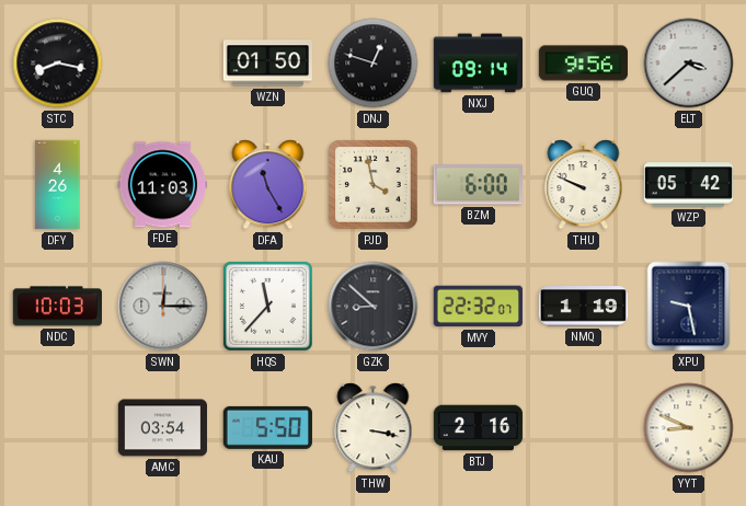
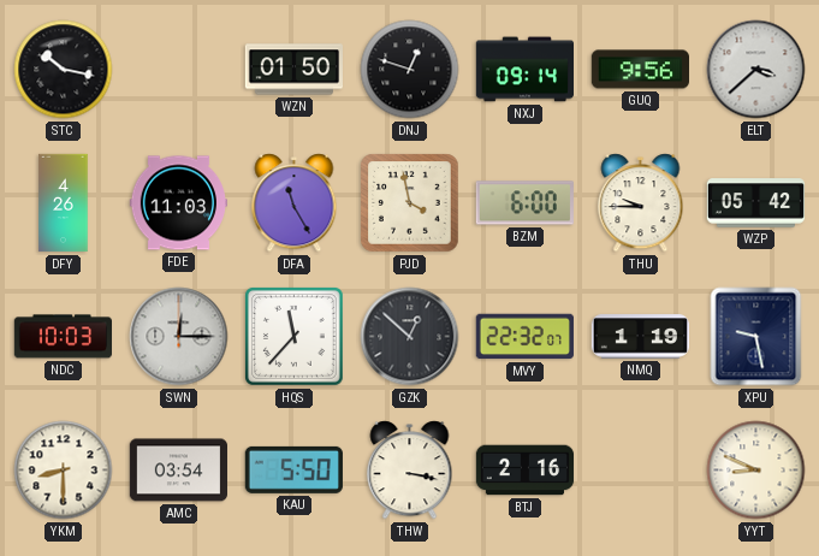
STC: 8:17 -> 10:17 (64, 70)
THU: 9:49 -> 9:45 (641, 203)
GZK: 8:52 -> 12:52 (410, 337)
YKM: none -> 8:30 (64, 471)
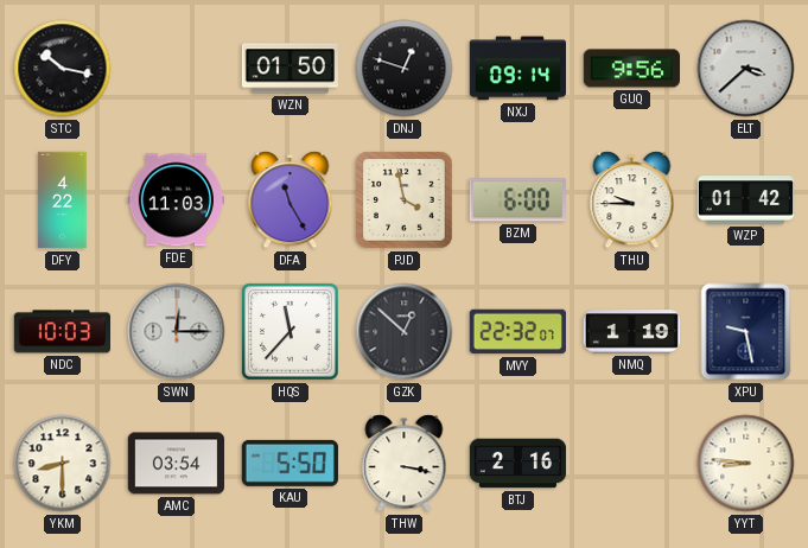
DFY: 4:26 -> 4:22 (63, 200)
WZP: 05:42 -> 01:42 (745, 200)
YYT: 8:49 -> 8:46 (746, 464)
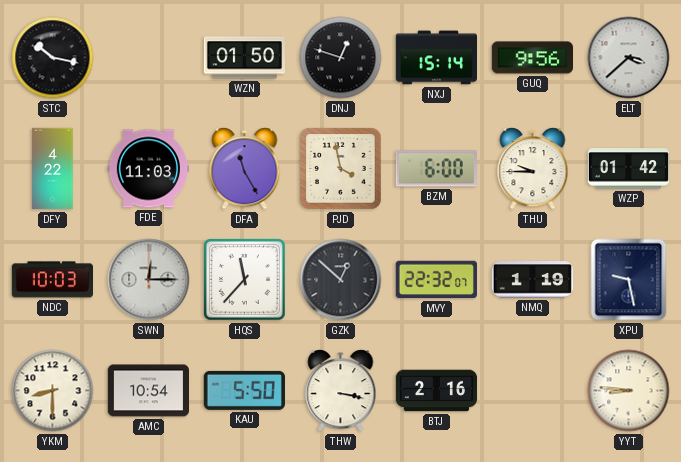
NXJ: 09:14 -> 15:14 (436, 58)
AMC: 03:54 -> 10:54 (148, 391)
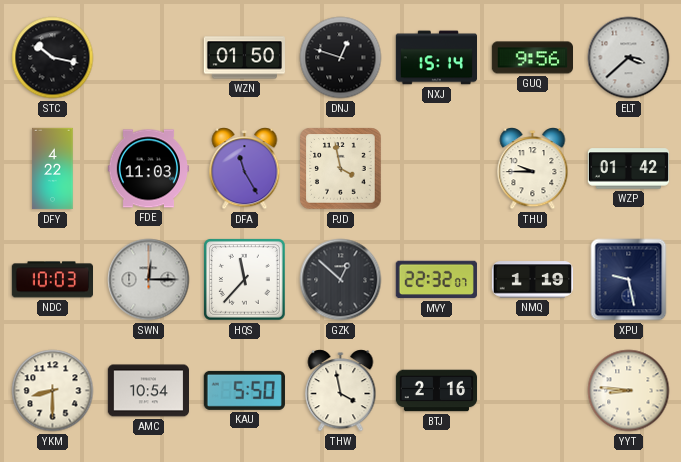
BZM: 6:00 -> none (436, 169)
THW: 3:17 -> 3:58 (341, 391)
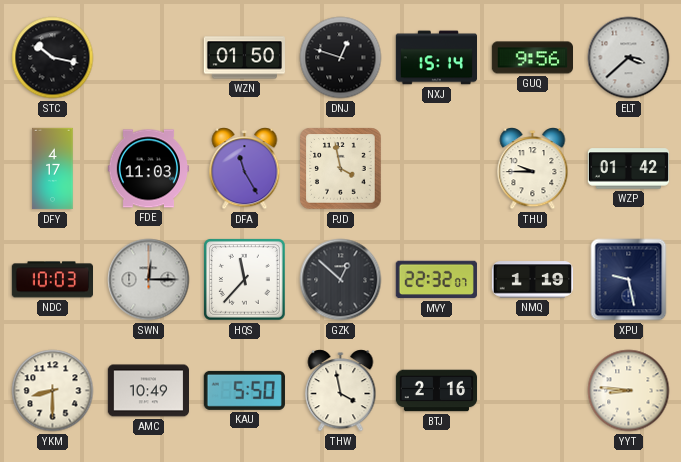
DFY: 4:22 -> 4:17 (53, 169)
AMC: 10:54 -> 10:49 (148, 391)
